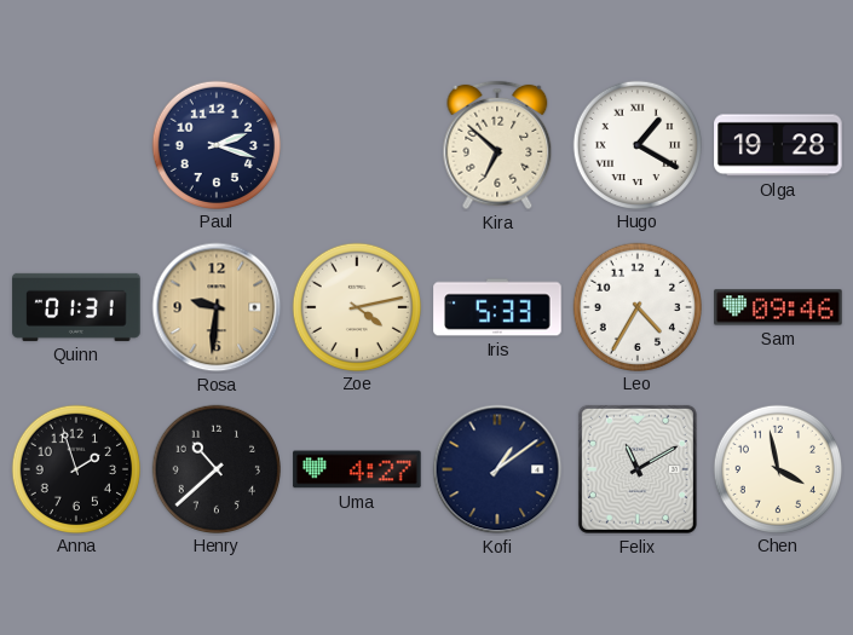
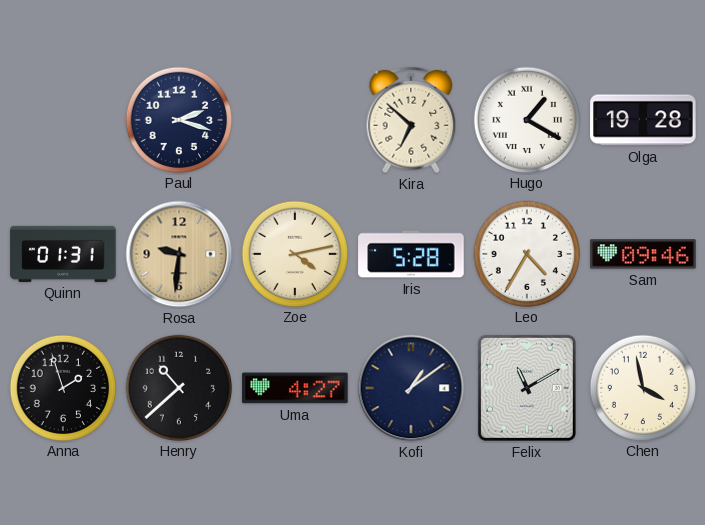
Iris: 5:33 -> 5:28 (411, 254)
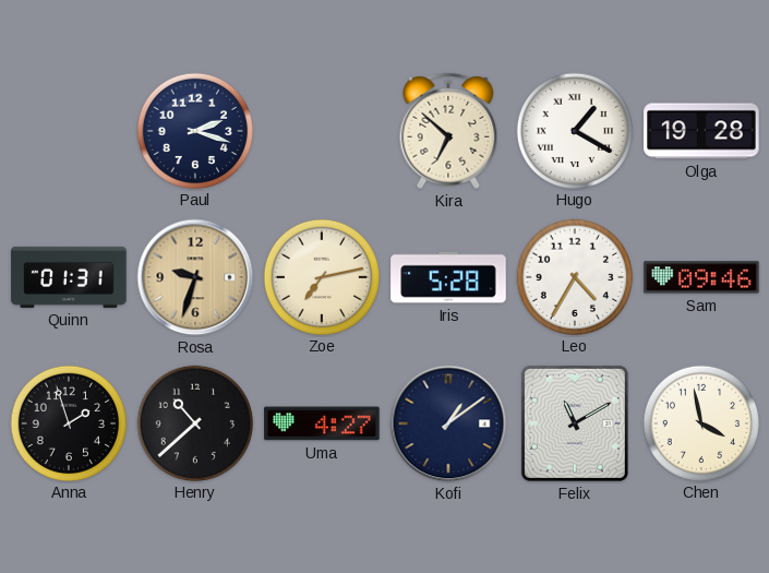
Rosa: 9:31 -> 9:33 (195, 277)
Zoe: 4:13 -> 7:13 (321, 276)
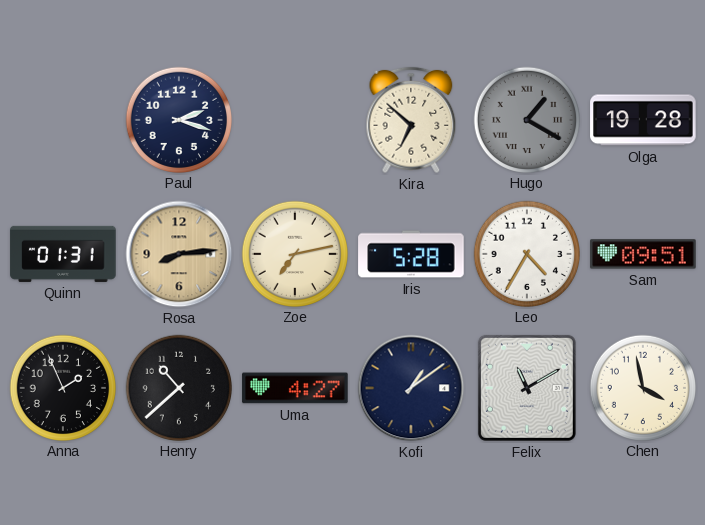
Hugo dial: white -> grey (526, 119)
Rosa: 9:33 -> 8:14 (179, 254)
Sam: 09:46 -> 09:51 (643, 254)
Anna: 1:57 -> 1:56 (62, 387)
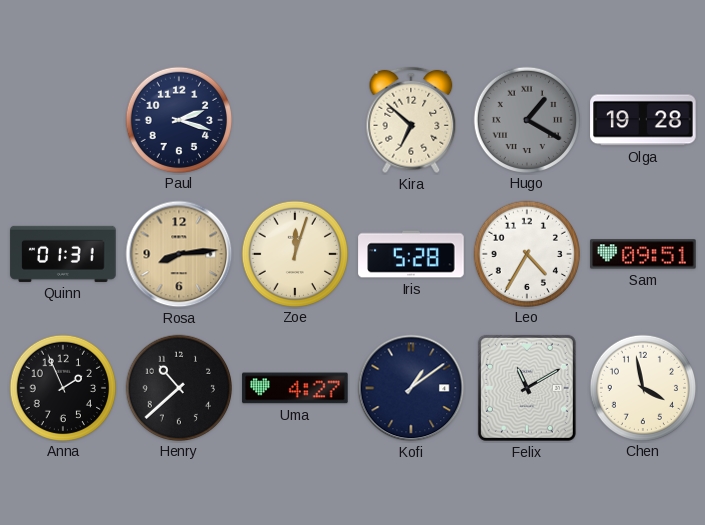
Zoe: 7:13 -> 12:03 (294, 253)
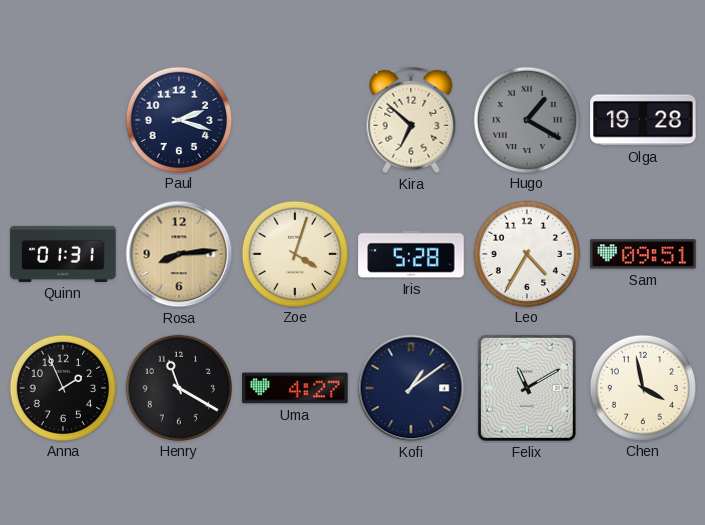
Zoe: 12:03 -> 4:03 (294, 253)
Henry: 10:38 -> 11:20 (178, 387)
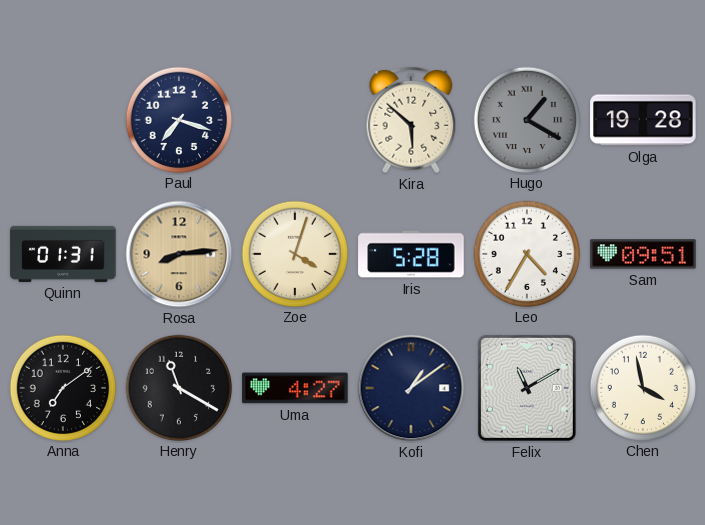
Paul: 2:18 -> 7:18 (178, 119)
Kira: 6:52 -> 5:52 (411, 120)
Anna: 1:56 -> 7:09 (62, 387)
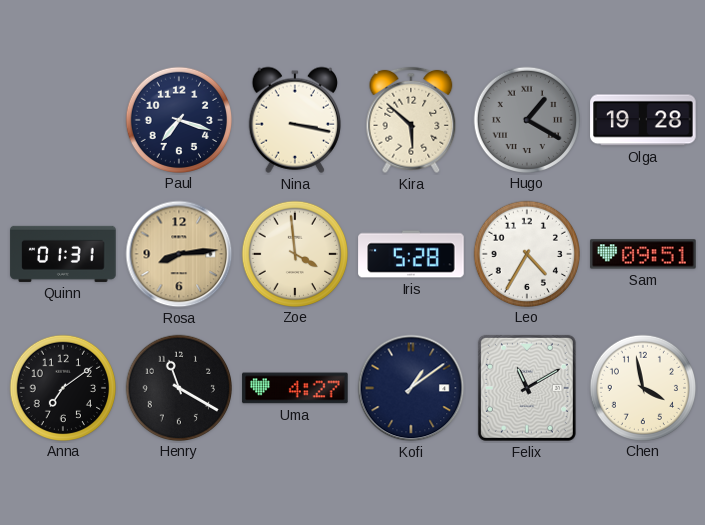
Nina: none -> 3:17 (295, 120)
Zoe: 4:03 -> 3:59 (294, 253)
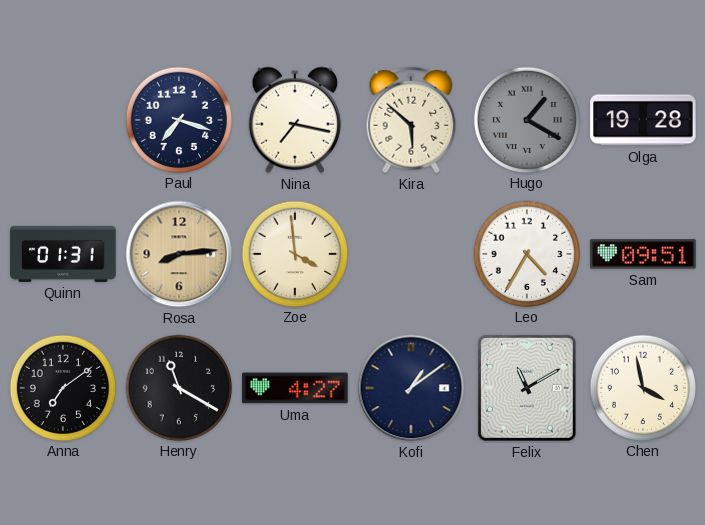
Nina: 3:17 -> 7:17 (295, 120)
Iris: 5:28 -> none (411, 254)
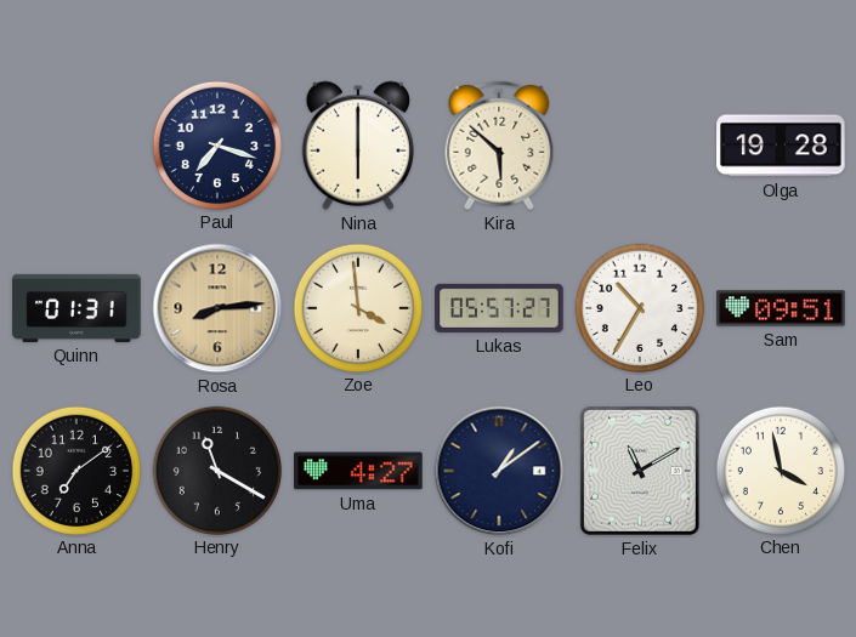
Nina: 7:17 -> 6:00 (358, 146)
Hugo: 1:20 -> none (526, 119)
Lukas: none -> 05:57 (499, 308)
Leo: 4:35 -> 10:35 (639, 307)
